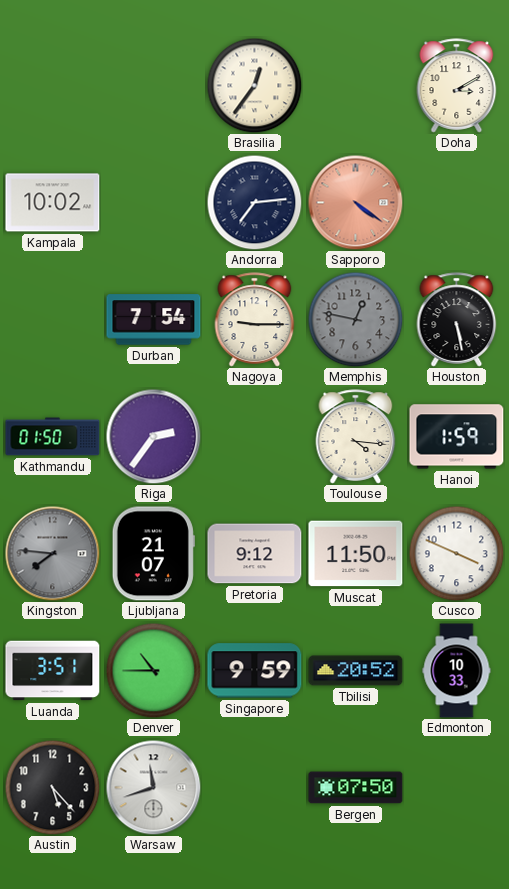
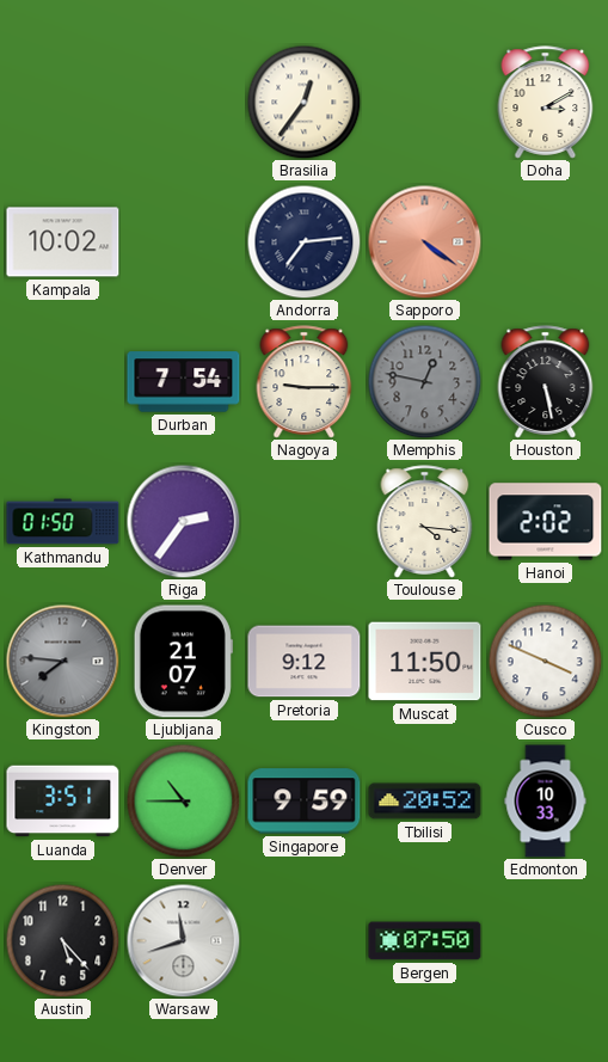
Hanoi: 1:59 -> 2:02 (546, 522)
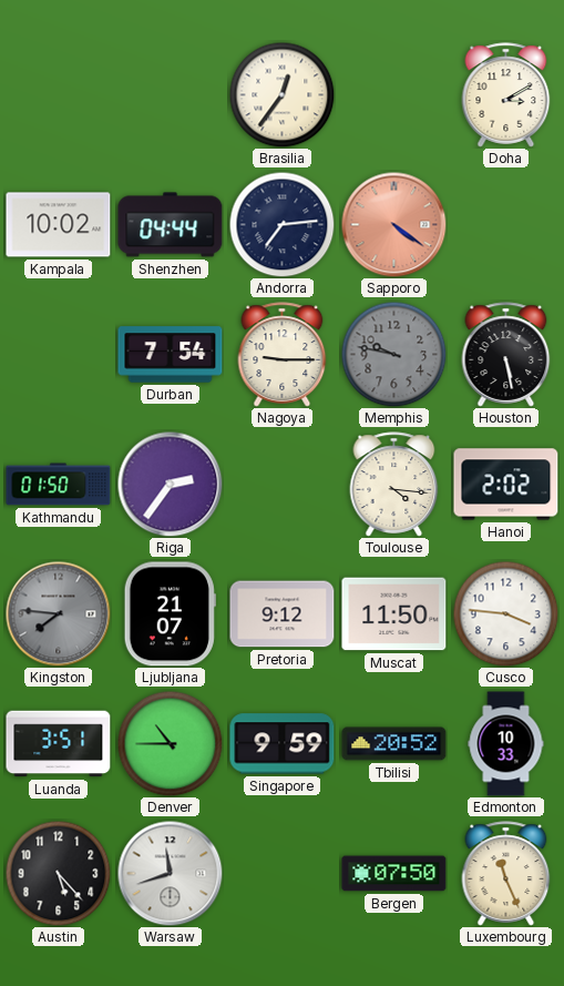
Shenzhen: none -> 04:44 (171, 225)
Memphis: 12:47 -> 9:47 (393, 354)
Cusco: 3:49 -> 3:46 (505, 613)
Luxembourg: none -> 11:26 (506, 874)
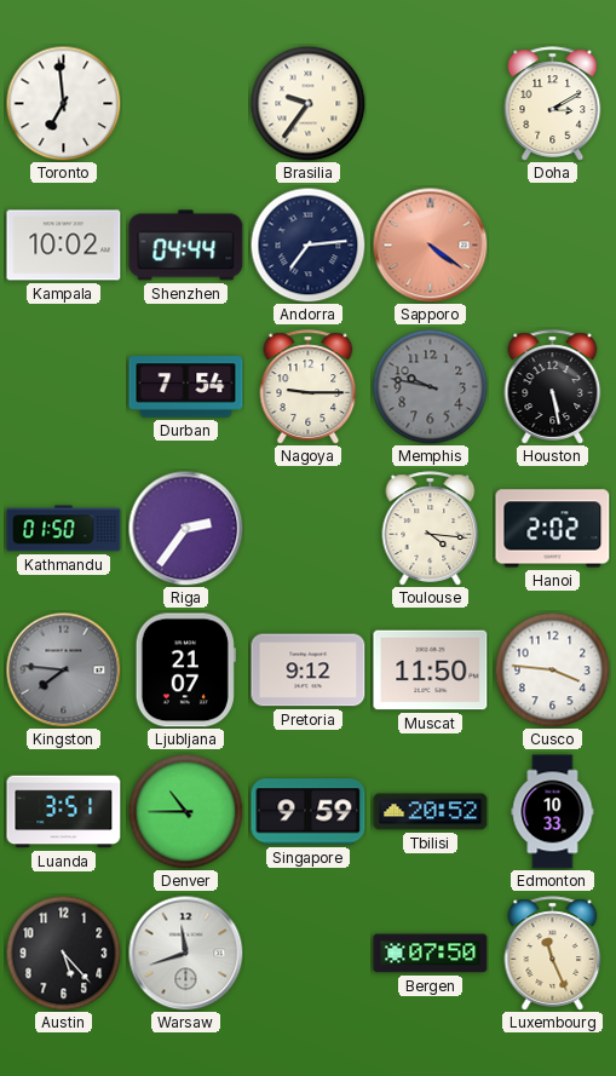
Toronto: none -> 6:59 (63, 103)
Brasilia: 12:36 -> 9:36 (307, 103)
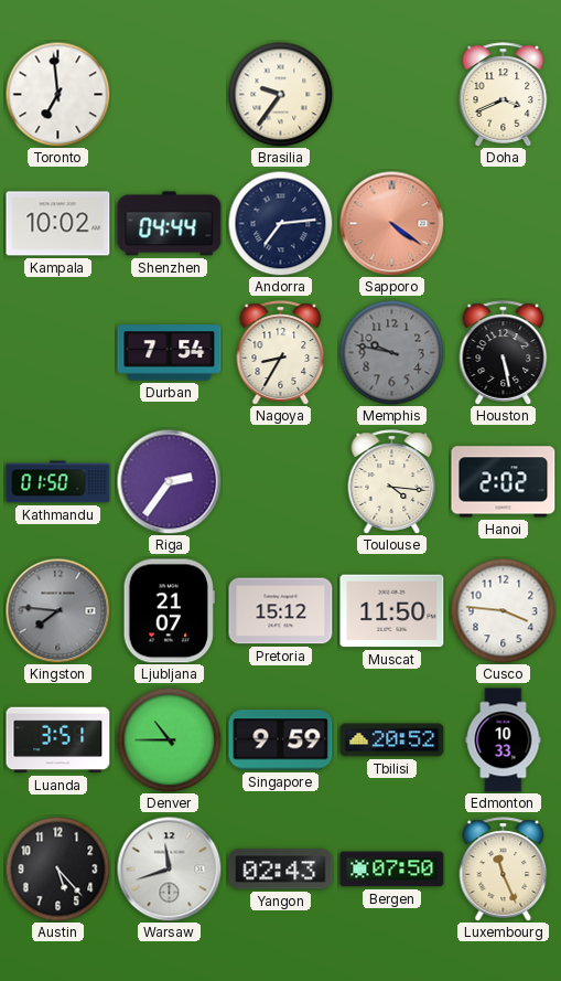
Doha: 3:10 -> 3:41 (504, 95)
Nagoya: 9:15 -> 8:35 (281, 353)
Pretoria: 9:12 -> 15:12 (281, 611)
Yangon: none -> 02:43 (281, 870)
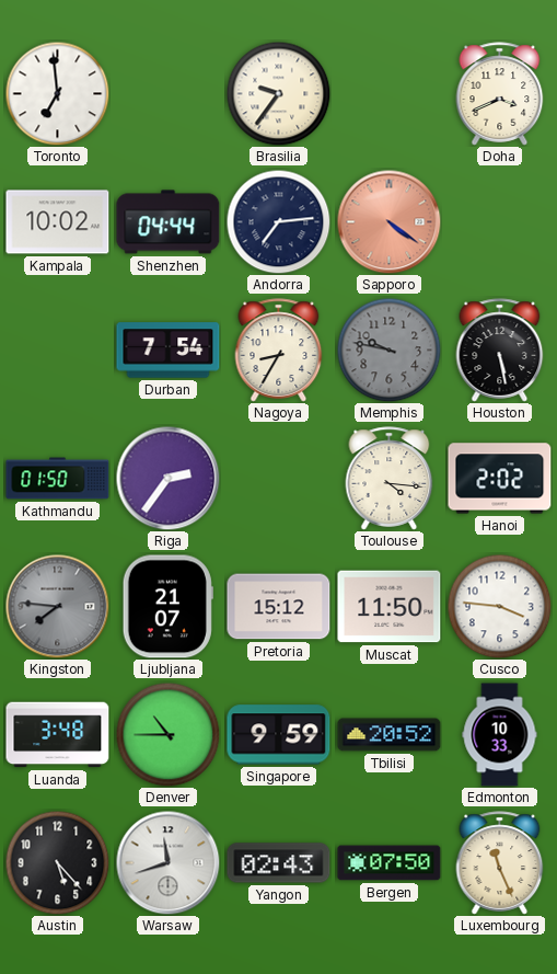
Luanda: 3:51 -> 3:48 (58, 735)
